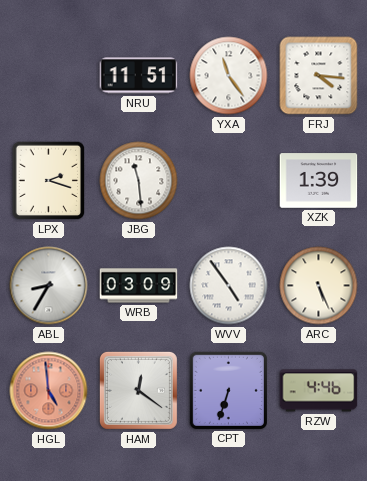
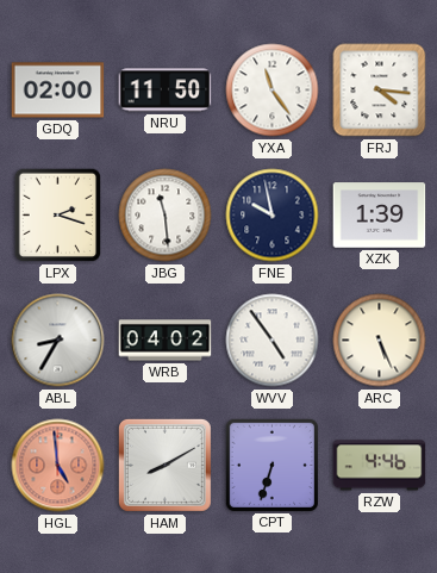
GDQ: none -> 02:00 (58, 91)
NRU: 11:51 -> 11:50 (166, 91)
FNE: none -> 9:58 (273, 216)
WRB: 03:09 -> 04:02 (166, 341)
HAM: 12:21 -> 8:10 (164, 465)
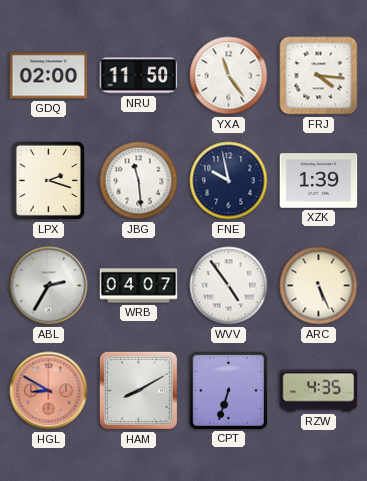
ABL: 8:35 -> 2:35 (49, 286)
WRB: 04:02 -> 04:07 (139, 286)
HGL: 4:59 -> 8:50 (49, 391)
RZW: 4:46 -> 4:35 (319, 391)
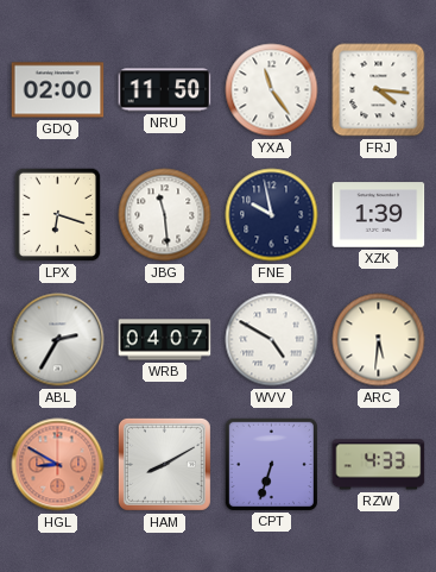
LPX: 2:18 -> 6:18 (58, 215)
WVV: 4:54 -> 4:50 (272, 340)
ARC: 5:26 -> 5:31 (379, 340)
RZW: 4:35 -> 4:33 (379, 465)
